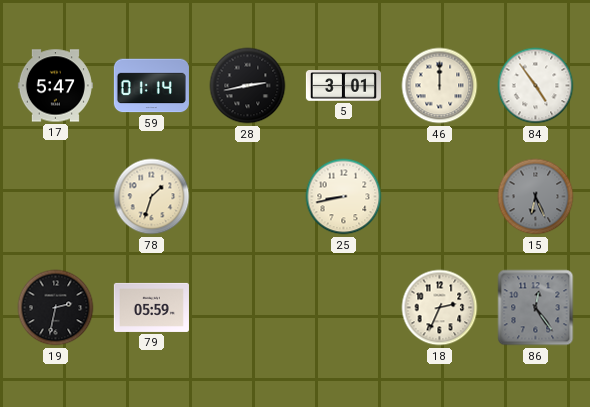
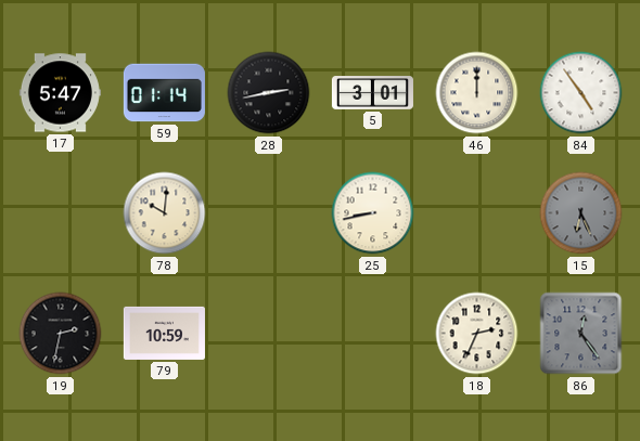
78: 1:33 -> 10:01 (165, 213)
79: 05:59 -> 10:59 (164, 333)
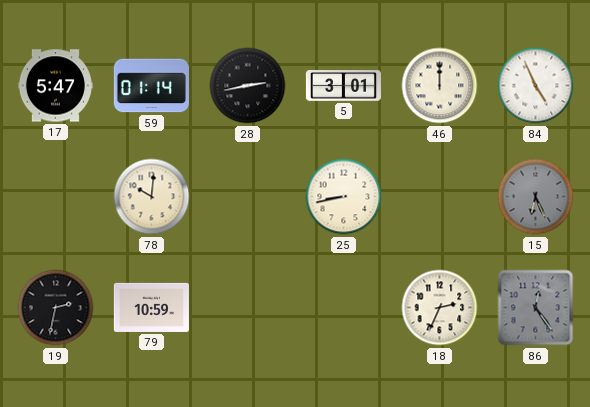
84: 4:54 -> 4:56 (536, 86)
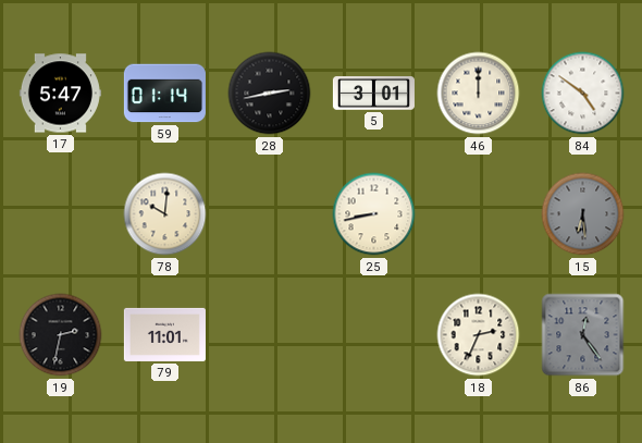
84: 4:56 -> 4:51 (583, 94)
15: 6:26 -> 6:29 (583, 214)
79: 10:59 -> 11:01 (164, 334)
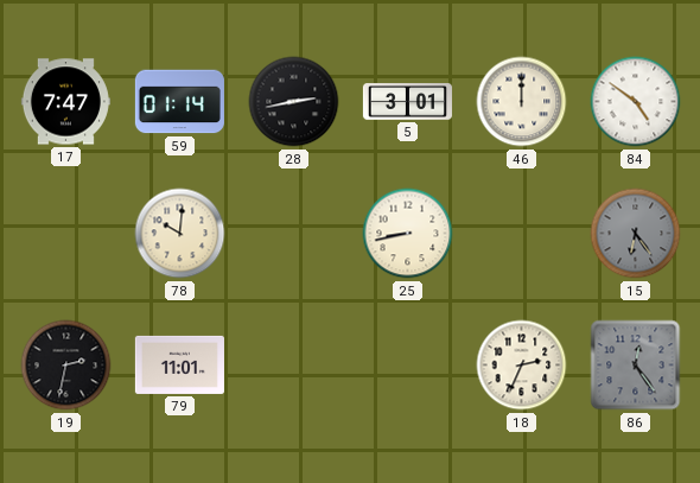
17: 5:47 -> 7:47 (65, 102)
15: 6:29 -> 6:24 (636, 234)
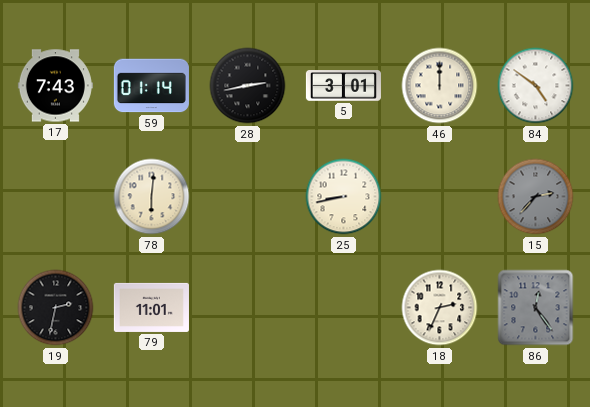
17: 7:47 -> 7:43 (55, 86)
78: 10:01 -> 6:01 (152, 197)
15: 6:24 -> 2:37 (536, 197)
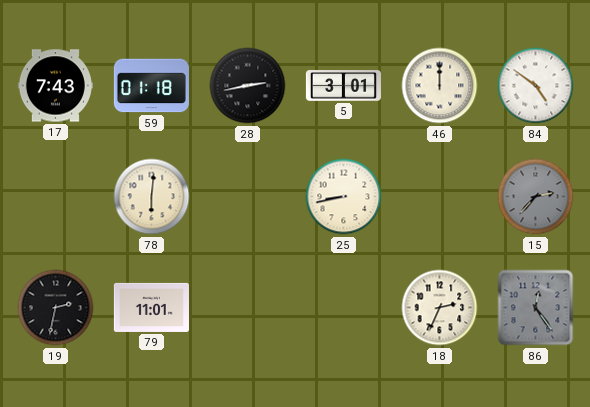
59: 01:14 -> 01:18 (151, 86)
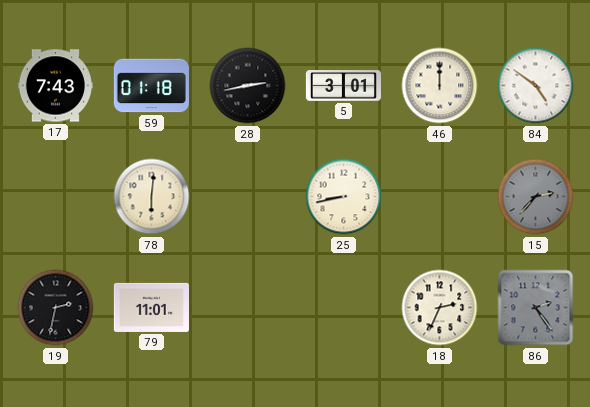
86: 12:24 -> 2:24 (536, 308)
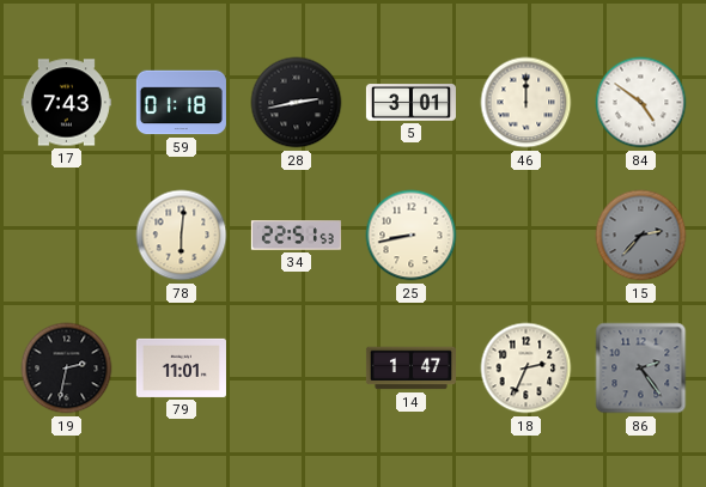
34: none -> 22:51 (296, 236)
14: none -> 1:47 (410, 369)
